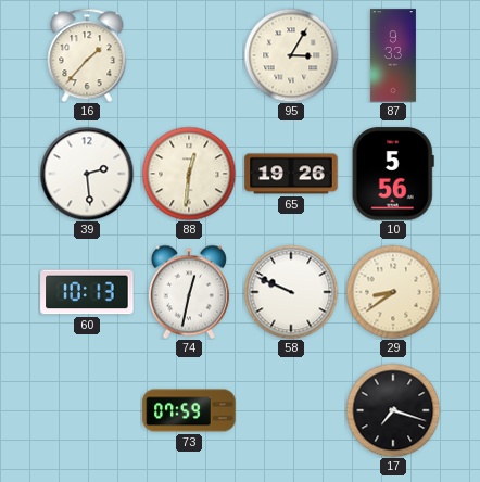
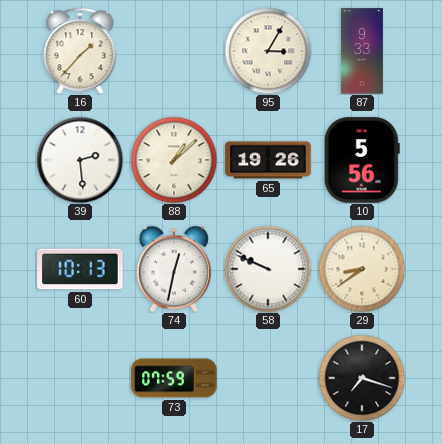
88: 12:31 -> 1:08 (174, 160)
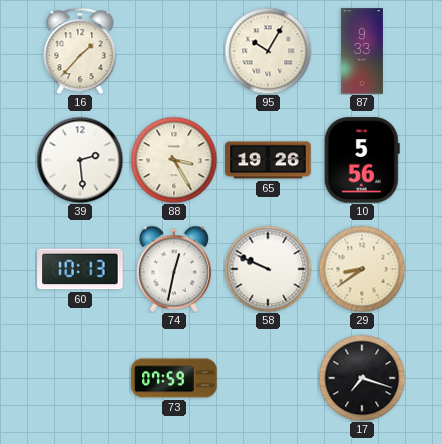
95: 3:05 -> 10:05 (268, 51)
88: 1:08 -> 3:25 (174, 160)
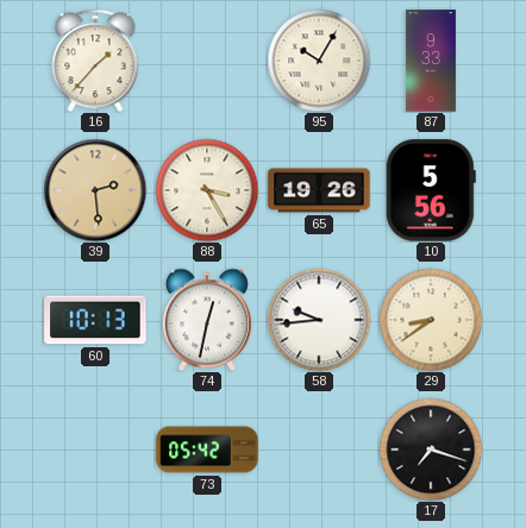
39 dial: white -> champagne (95, 190)
58: 9:49 -> 9:44 (319, 320)
73: 07:59 -> 05:42 (207, 450)
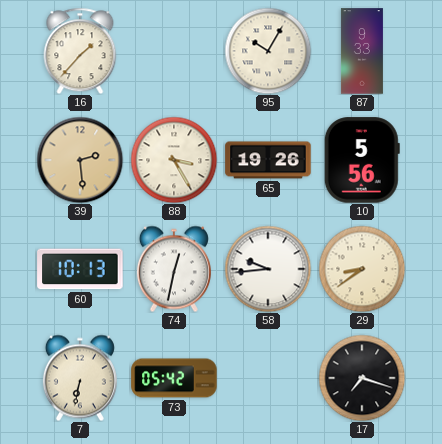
7: none -> 6:32 (80, 378)
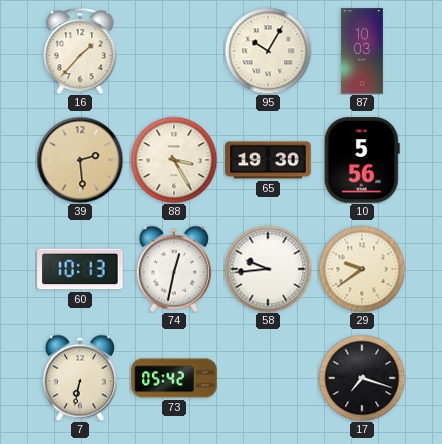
87: 9:33 -> 10:03 (362, 51)
65: 19:26 -> 19:30 (268, 160)
29: 8:39 -> 9:39 (362, 269)
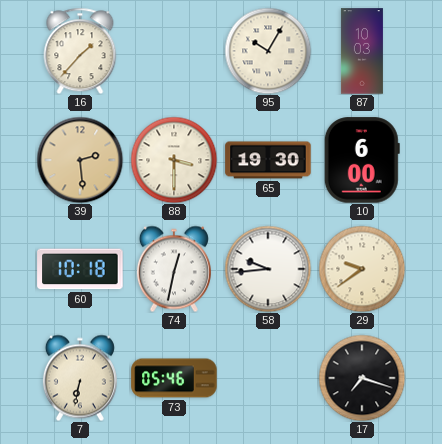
88: 3:25 -> 3:30 (174, 160)
10: 5:56 -> 6:00 (362, 160)
60: 10:13 -> 10:18 (80, 269)
73: 05:42 -> 05:46 (174, 378)
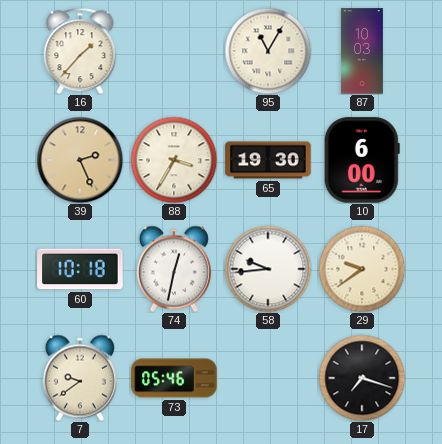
95: 10:05 -> 11:05 (268, 51)
39: 2:29 -> 2:26 (80, 160)
88: 3:30 -> 3:35 (174, 160)
7: 6:32 -> 9:39 (80, 378)
